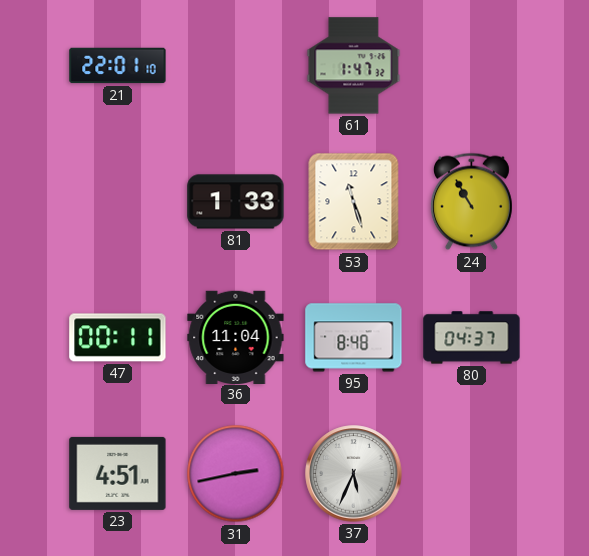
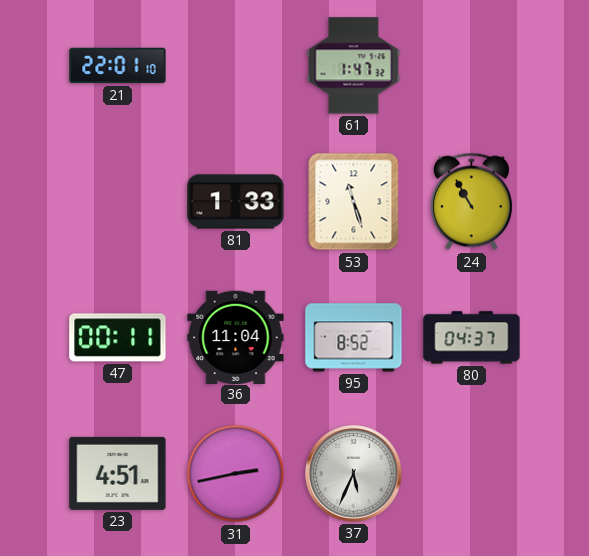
95: 8:48 -> 8:52 (354, 338)
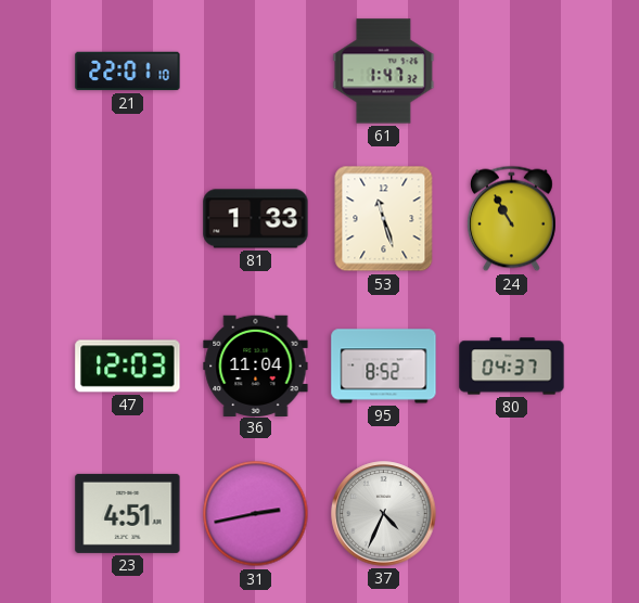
47: 00:11 -> 12:03 (128, 367)
37: 5:34 -> 4:34 (384, 514)
